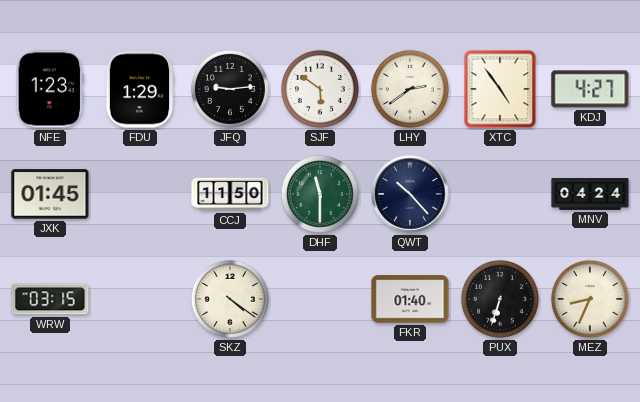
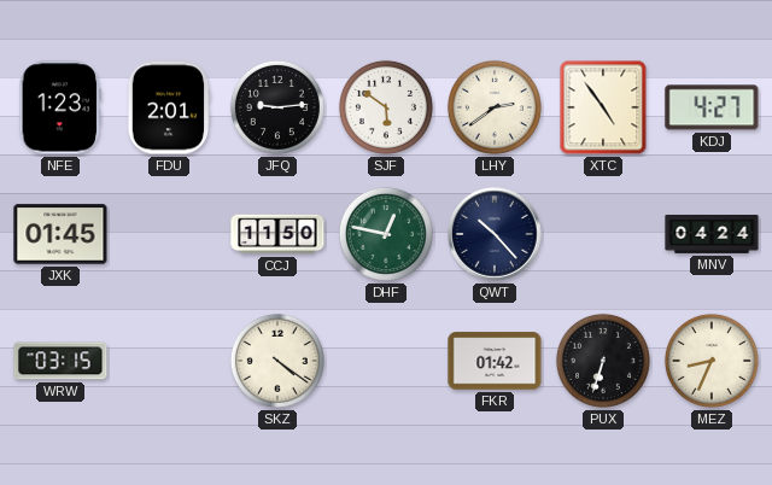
FDU: 1:29 -> 2:01 (169, 107)
DHF: 11:30 -> 12:47 (386, 234)
FKR: 01:40 -> 01:42 (495, 361)
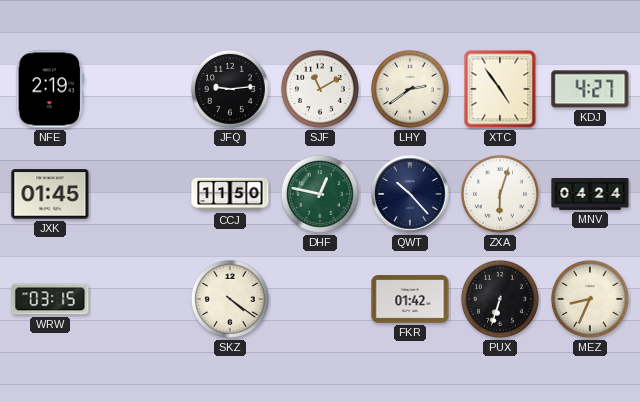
NFE: 1:23 -> 2:19 (49, 89)
FDU: 2:01 -> none (169, 107)
SJF: 5:51 -> 11:10 (320, 89)
ZXA: none -> 6:03 (500, 194)
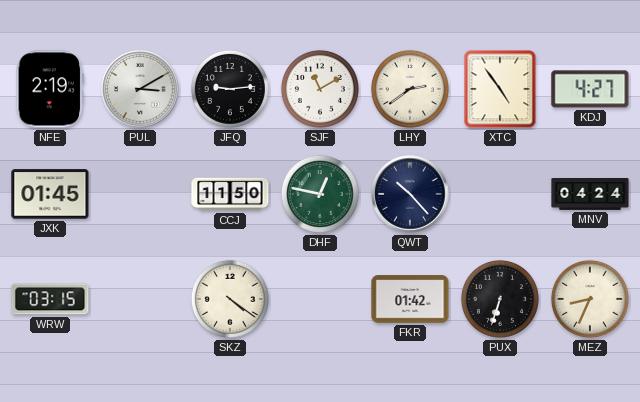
PUL: none -> 3:10 (140, 89)
ZXA: 6:03 -> none (500, 194)
